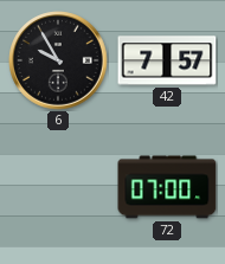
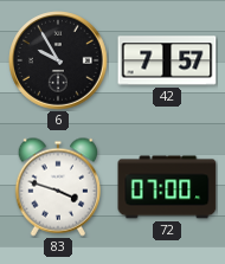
83: none -> 3:48 (57, 187)
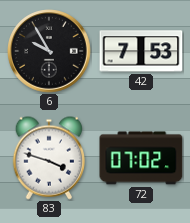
42: 7:57 -> 7:53 (141, 51)
72: 07:00 -> 07:02 (141, 158)
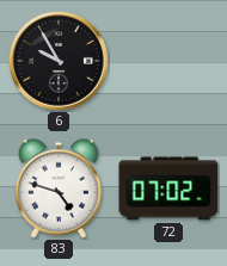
42: 7:53 -> none (141, 51)
83: 3:48 -> 4:48 (57, 188)
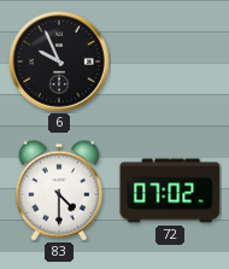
6: 9:55 -> 9:56 (59, 62)
83: 4:48 -> 4:30 (58, 191)
